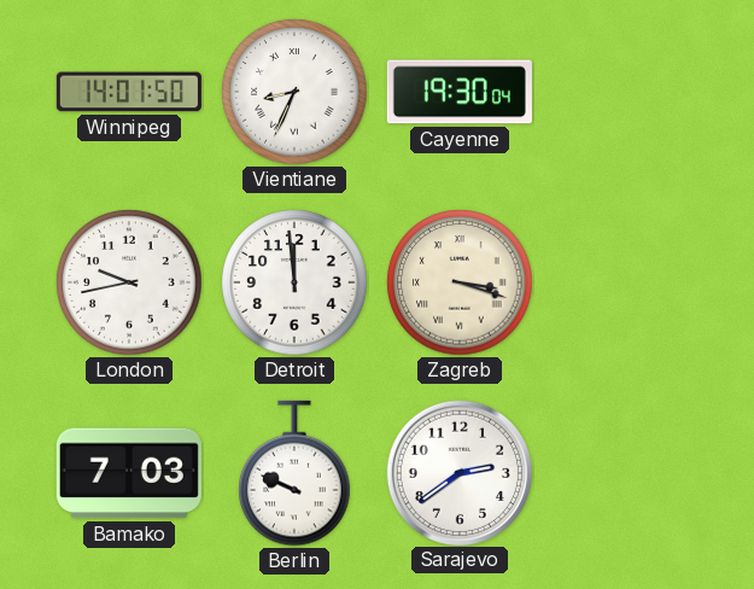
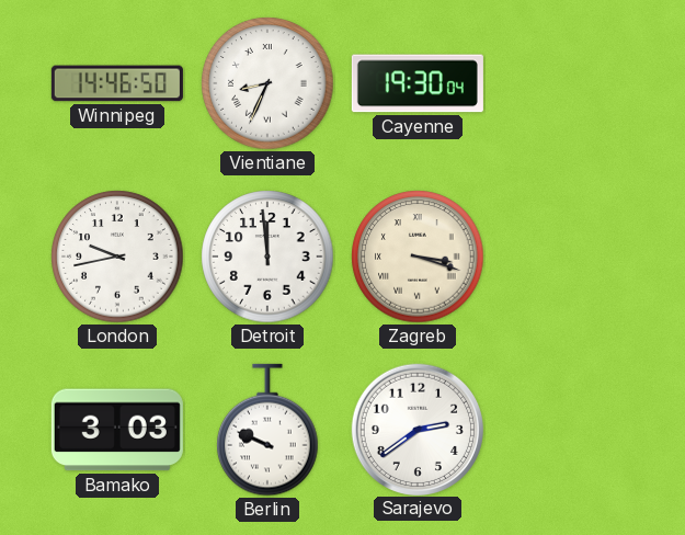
Winnipeg: 14:01 -> 14:46 (117, 83)
Bamako: 7:03 -> 3:03 (117, 430)
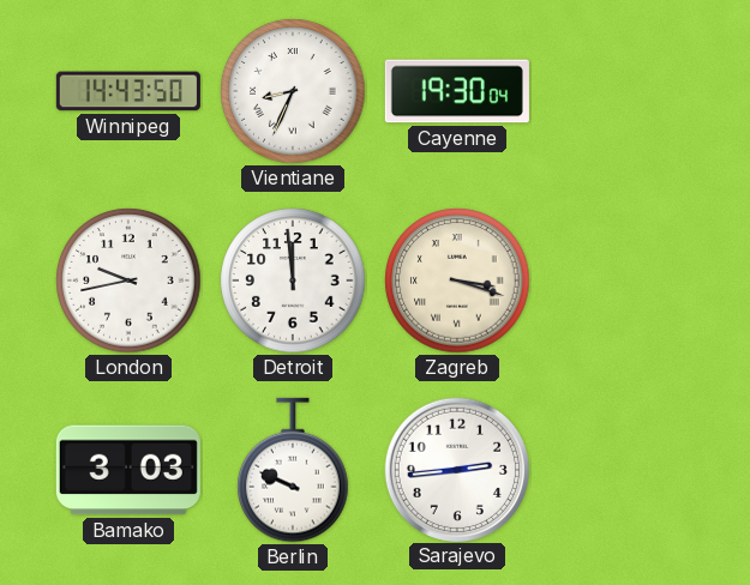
Winnipeg: 14:46 -> 14:43 (128, 91)
Sarajevo: 2:39 -> 2:44 (456, 469)
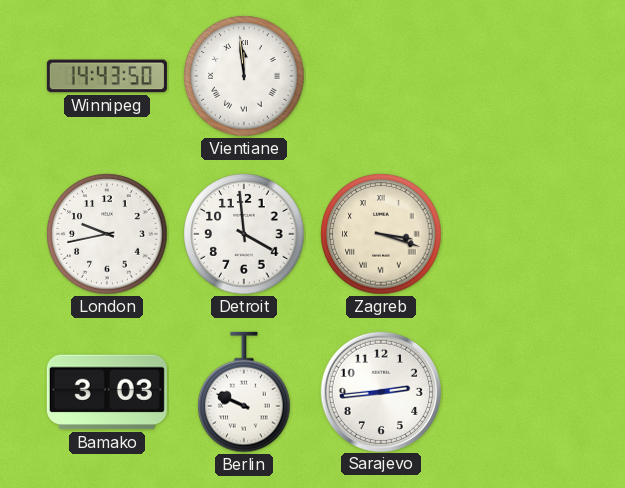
Vientiane: 8:34 -> 11:59 (244, 76)
Cayenne: 19:30 -> none (457, 91)
Detroit: 11:59 -> 3:59 (244, 234)
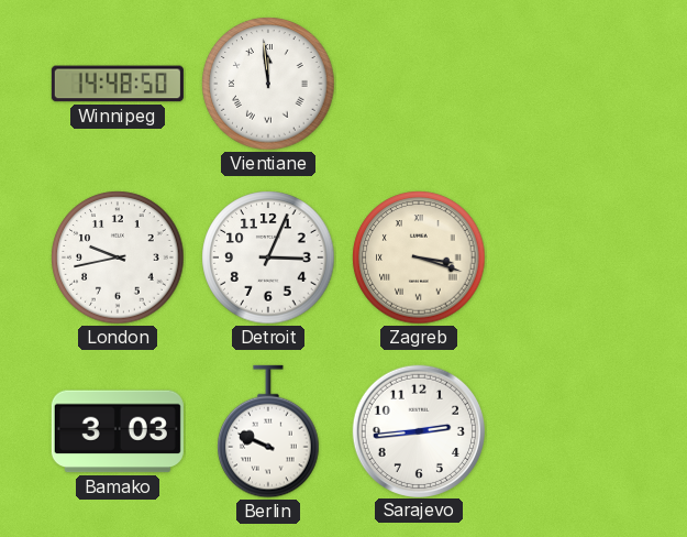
Winnipeg: 14:43 -> 14:48 (118, 84)
Detroit: 3:59 -> 3:04 (268, 257)
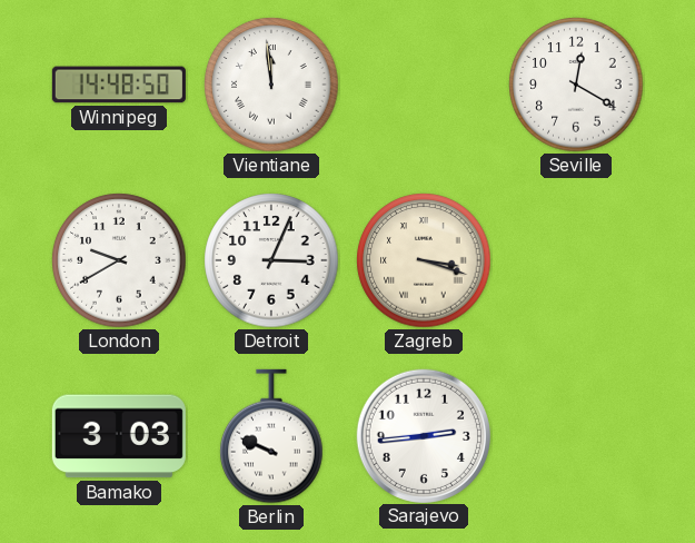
Seville: none -> 12:20 (576, 85)
London: 9:43 -> 9:40 (119, 260)
